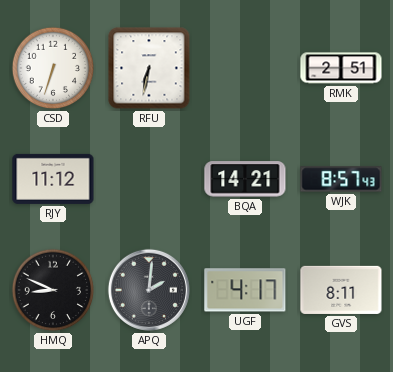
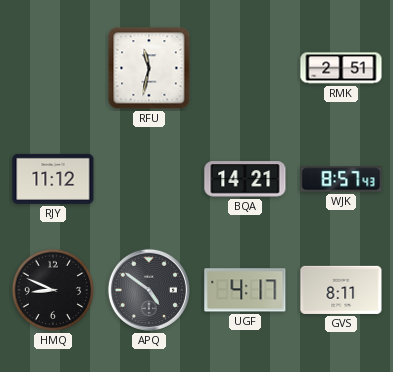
CSD: 6:33 -> none (53, 68)
RFU: 6:32 -> 11:32 (149, 68)
APQ: 2:01 -> 4:51 (149, 290)
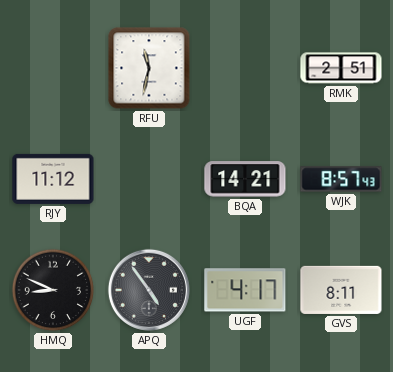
APQ: 4:51 -> 4:54 (149, 290)
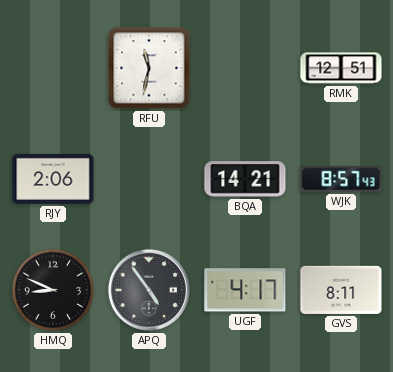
RMK: 2:51 -> 12:51 (341, 68)
RJY: 11:12 -> 2:06 (53, 179)
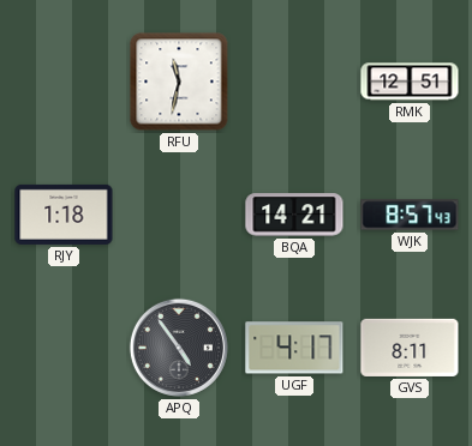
RJY: 2:06 -> 1:18 (64, 215)
HMQ: 8:49 -> none (53, 290)
